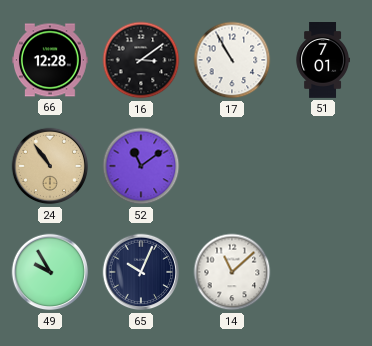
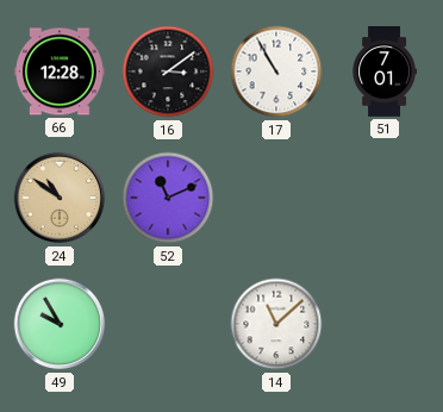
24: 10:54 -> 10:51 (60, 198)
52: 11:09 -> 11:11 (168, 198)
65: 10:04 -> none (141, 272)
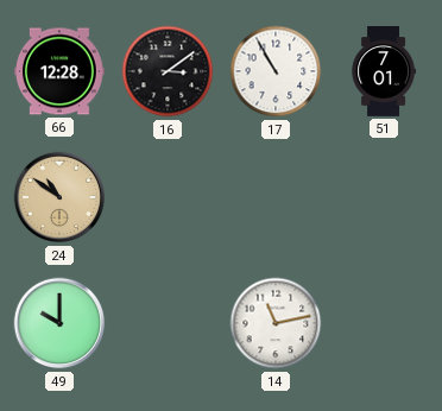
52: 11:11 -> none (168, 198)
49: 9:55 -> 10:00 (59, 323)
14: 11:08 -> 11:13 (276, 323)
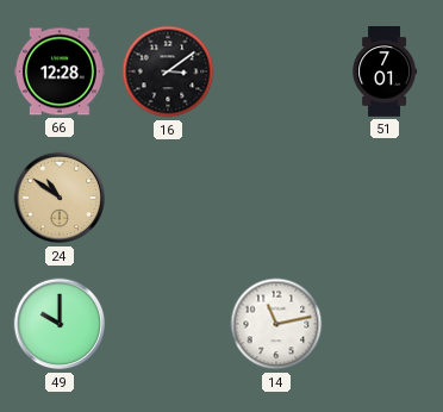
17: 10:55 -> none (276, 71)
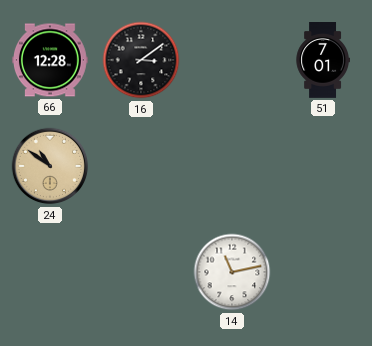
49: 10:00 -> none (60, 324)
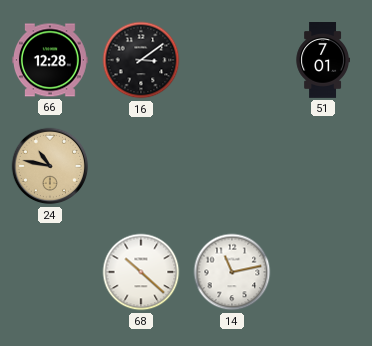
24: 10:51 -> 10:47 (50, 166)
68: none -> 10:22 (141, 272)
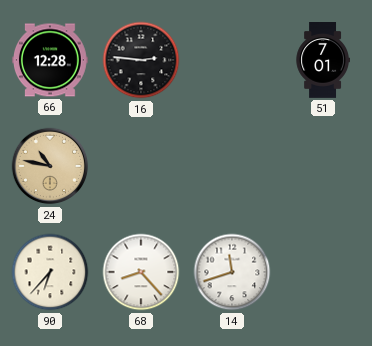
16: 3:09 -> 2:46 (141, 60)
90: none -> 6:37 (50, 272)
68: 10:22 -> 8:23 (141, 272)
14: 11:13 -> 11:42 (232, 272)
